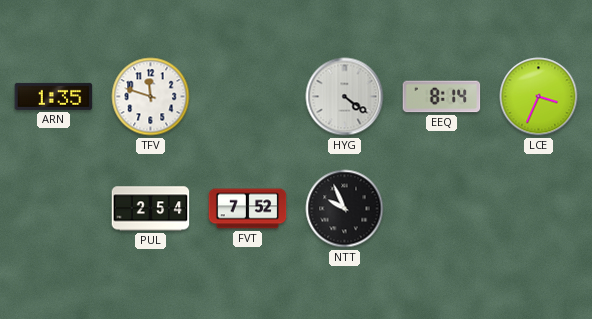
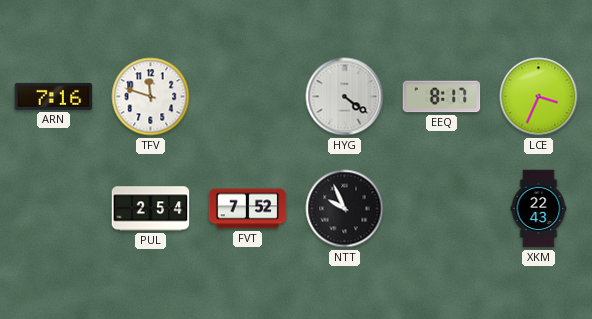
ARN: 1:35 -> 7:16 (54, 96)
EEQ: 8:14 -> 8:17 (442, 97)
XKM: none -> 22:43 (539, 209)
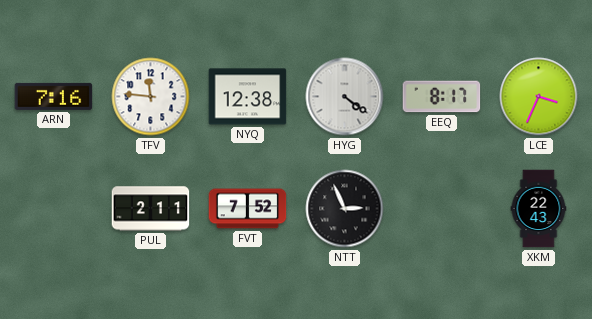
TFV: 11:48 -> 11:46 (151, 97)
NYQ: none -> 12:38 (248, 97)
PUL: 2:54 -> 2:11 (151, 209)
NTT: 9:56 -> 2:56 (345, 209)
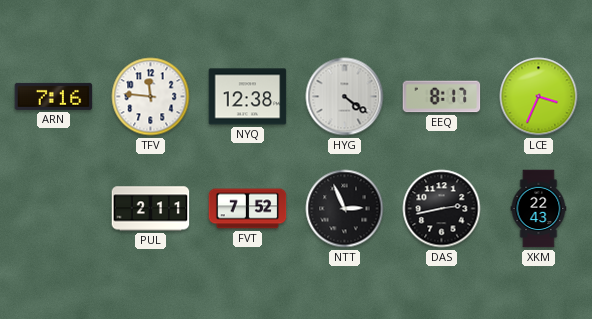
DAS: none -> 2:43 (442, 209)
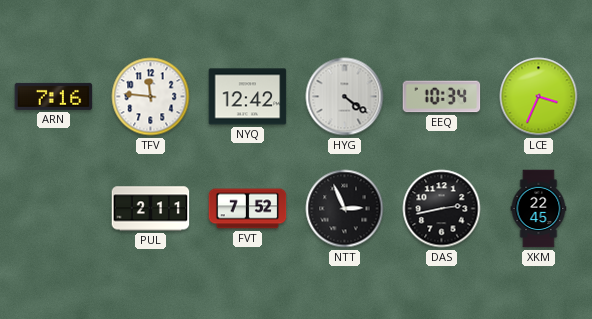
NYQ: 12:38 -> 12:42 (248, 97)
EEQ: 8:17 -> 10:34 (442, 97)
XKM: 22:43 -> 22:45 (539, 209)
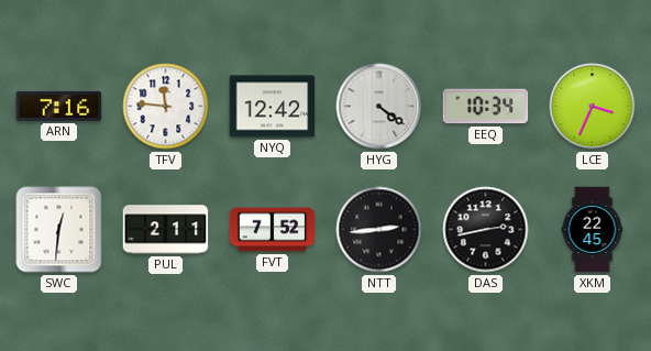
SWC: none -> 12:31 (59, 230)
NTT: 2:56 -> 2:44 (379, 230)
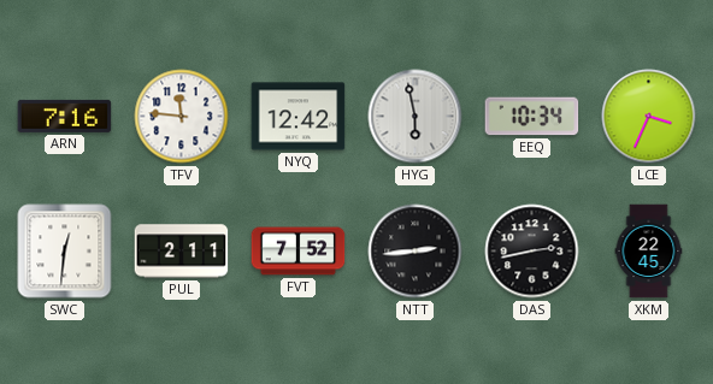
HYG: 4:21 -> 5:58 (416, 117)
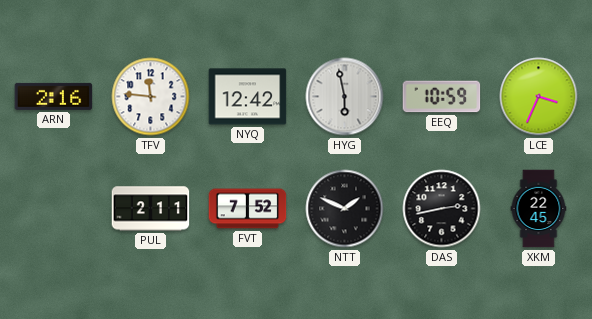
ARN: 7:16 -> 2:16 (54, 96)
EEQ: 10:34 -> 10:59 (442, 97)
SWC: 12:31 -> none (65, 252)
NTT: 2:44 -> 1:49 (345, 209)
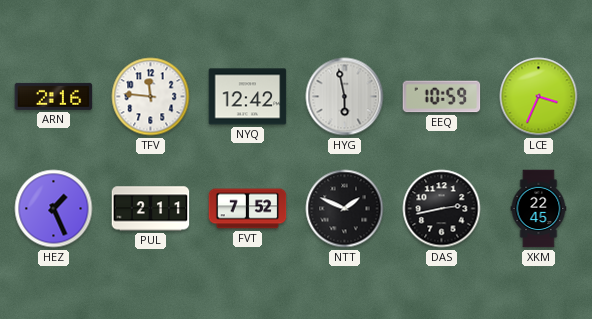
HEZ: none -> 1:26 (54, 209)
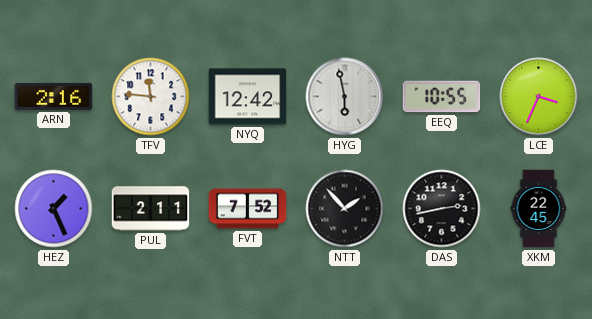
EEQ: 10:59 -> 10:55 (442, 97)
NTT: 1:49 -> 1:53 (345, 209)
